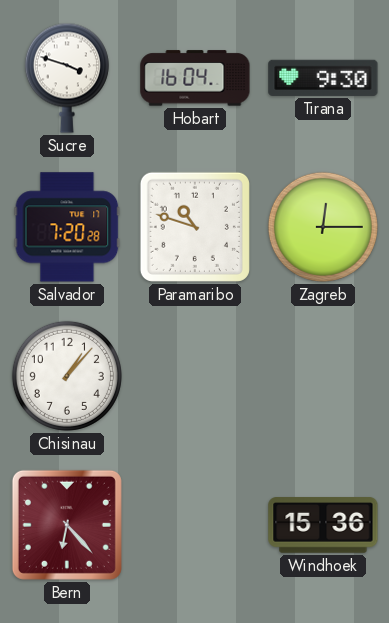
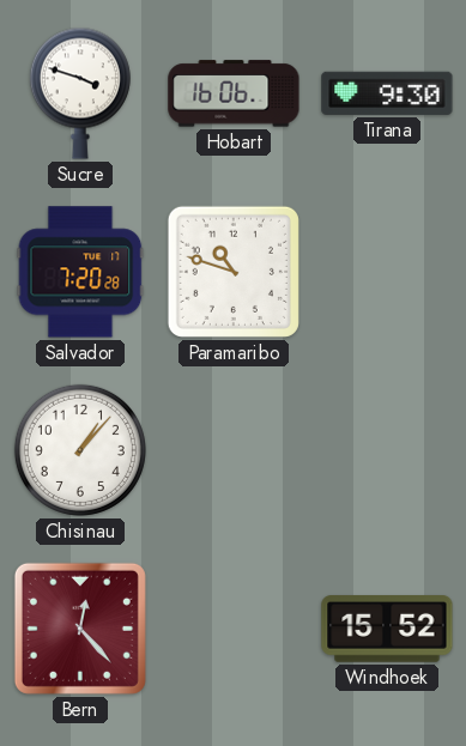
Hobart: 16:04 -> 16:06 (234, 93)
Zagreb: 12:15 -> none (323, 227)
Bern: 6:23 -> 12:23 (80, 629)
Windhoek: 15:36 -> 15:52 (387, 629)
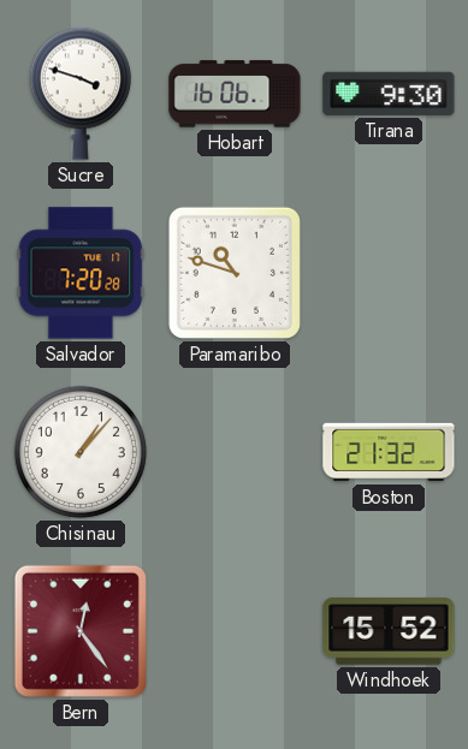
Boston: none -> 21:32 (389, 452)
Bern: 12:23 -> 12:24 (81, 631)
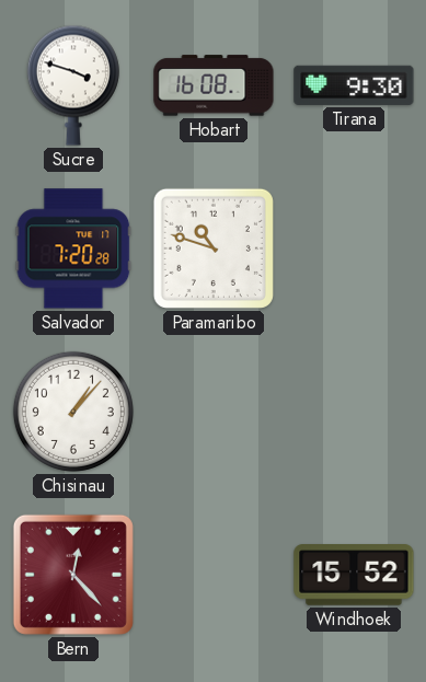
Hobart: 16:06 -> 16:08 (214, 85)
Boston: 21:32 -> none (389, 452)
Bern: 12:24 -> 12:23 (73, 575)
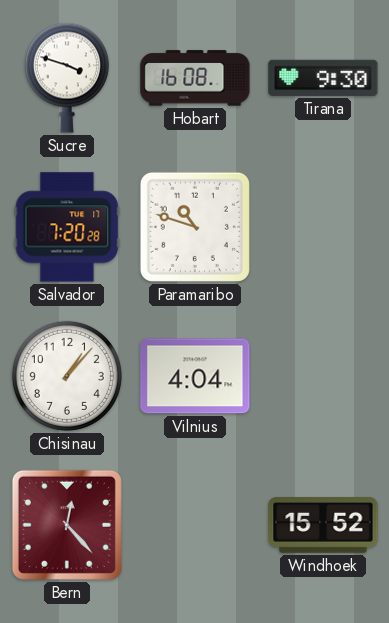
Vilnius: none -> 4:04 (195, 376)
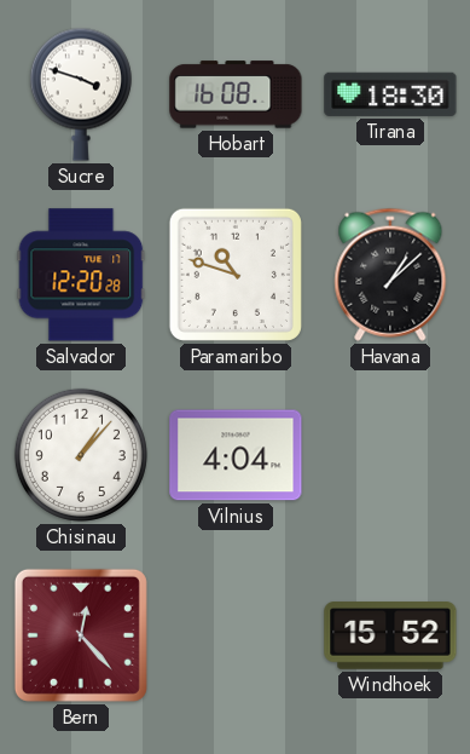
Tirana: 9:30 -> 18:30 (390, 94)
Salvador: 7:20 -> 12:20 (81, 275)
Havana: none -> 1:08 (390, 275)
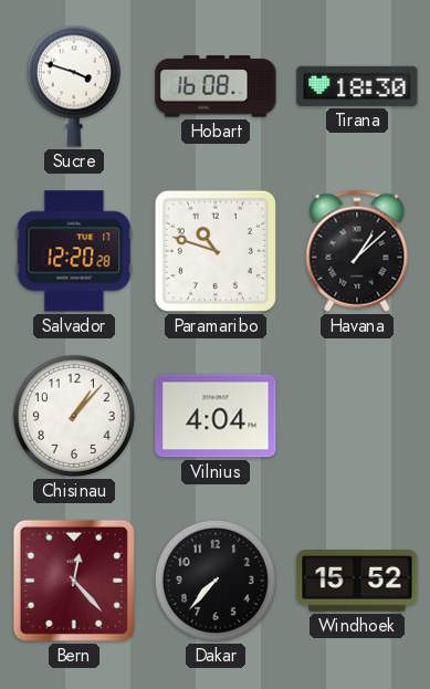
Dakar: none -> 7:37 (216, 581)
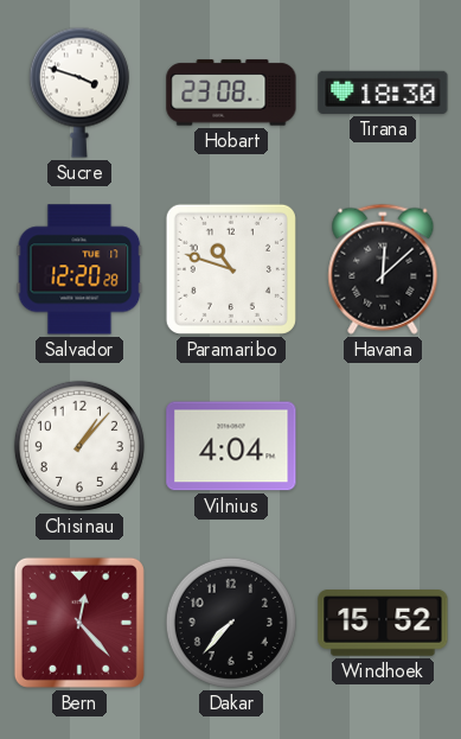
Hobart: 16:08 -> 23:08 (231, 93)
Havana: 1:08 -> 12:08 (383, 269)
